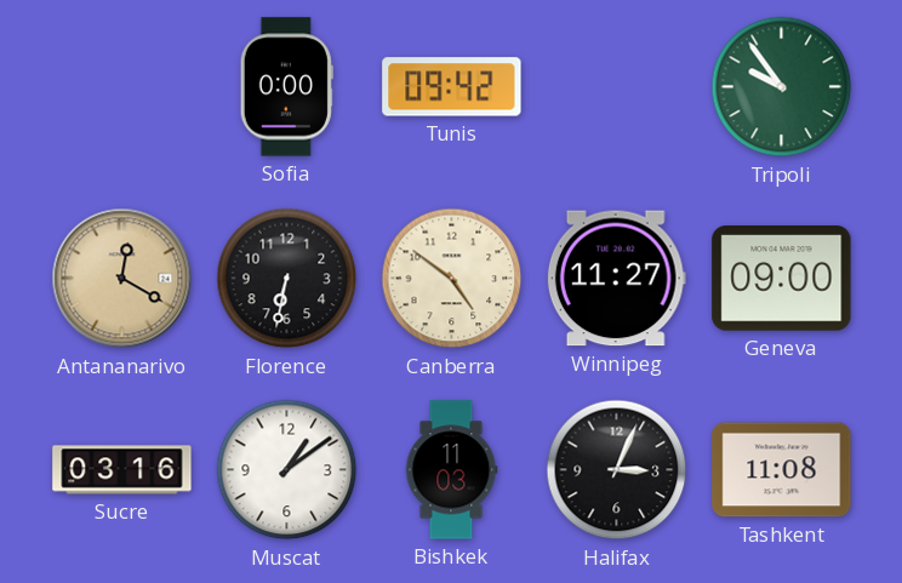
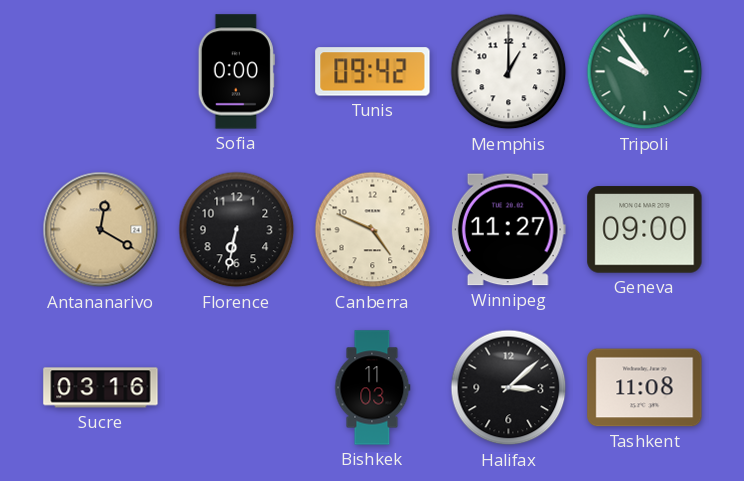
Memphis: none -> 1:00 (509, 72)
Canberra: 4:51 -> 4:49 (373, 230)
Muscat: 1:09 -> none (287, 470)
Halifax: 3:04 -> 3:08 (509, 388)
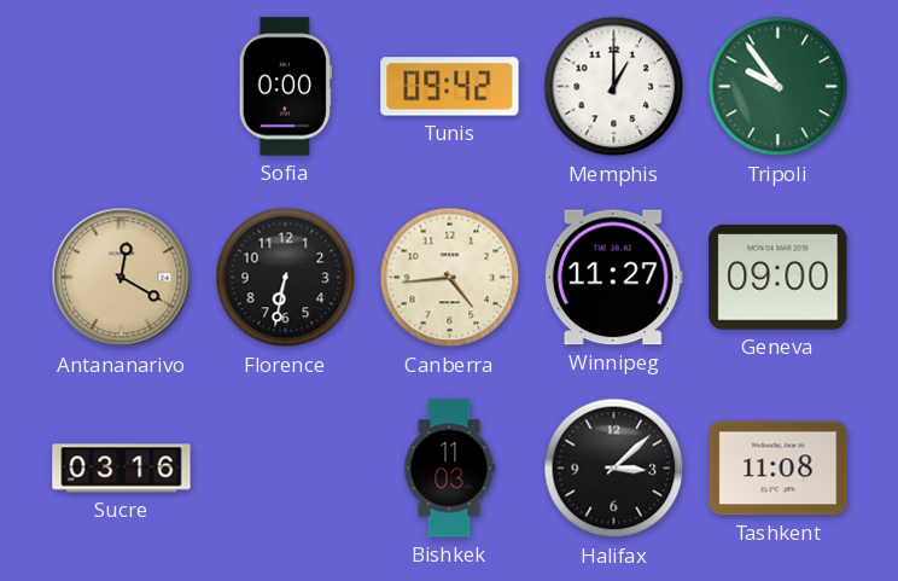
Canberra: 4:49 -> 4:44 (450, 278)
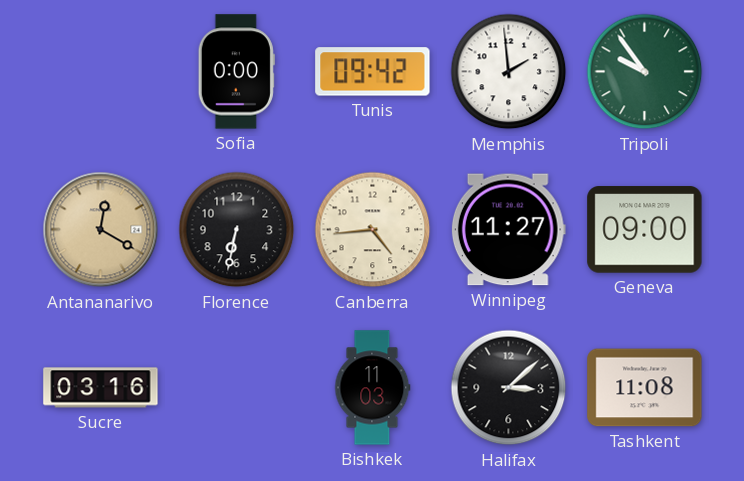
Memphis: 1:00 -> 1:59 (509, 72)
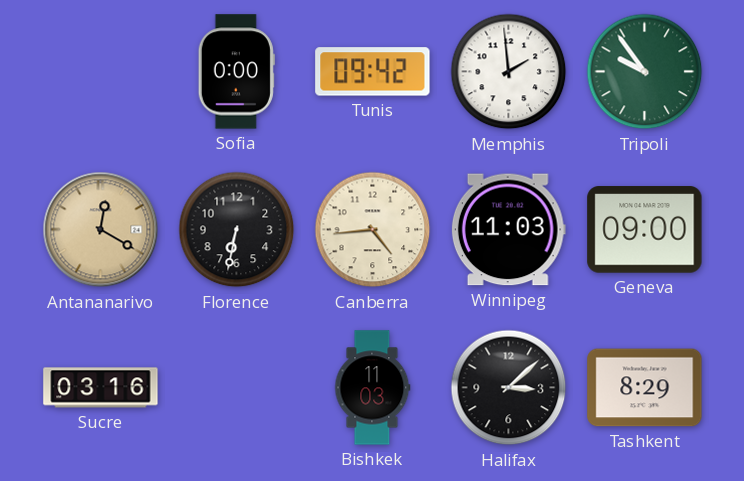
Winnipeg: 11:27 -> 11:03 (508, 230)
Tashkent: 11:08 -> 8:29 (645, 388)
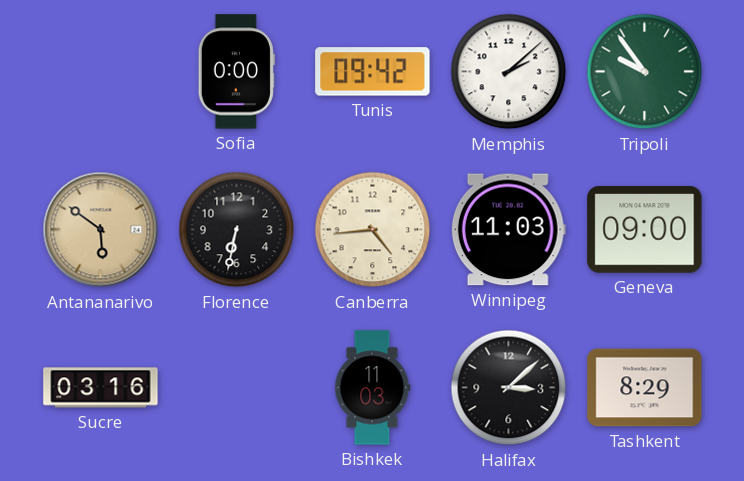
Memphis: 1:59 -> 2:08 (509, 72)
Antananarivo: 12:20 -> 5:51 (101, 230)
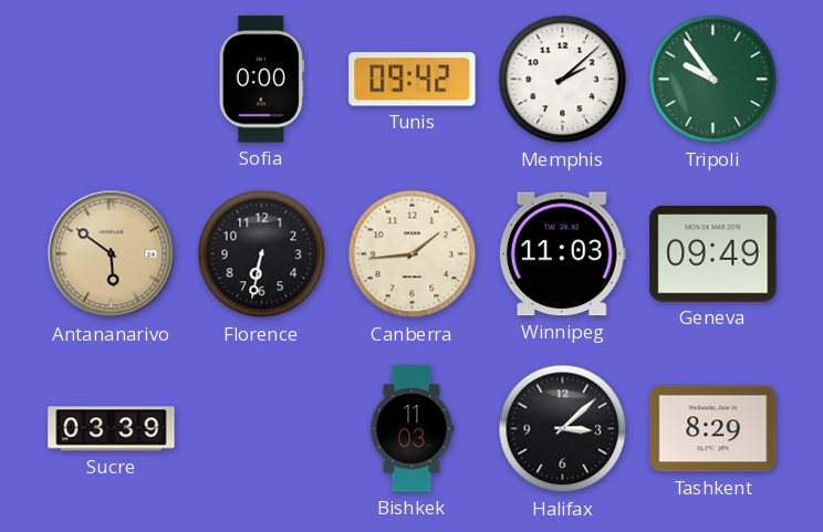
Canberra: 4:44 -> 1:44 (413, 254)
Geneva: 09:00 -> 09:49 (713, 254)
Sucre: 03:16 -> 03:39 (112, 429)
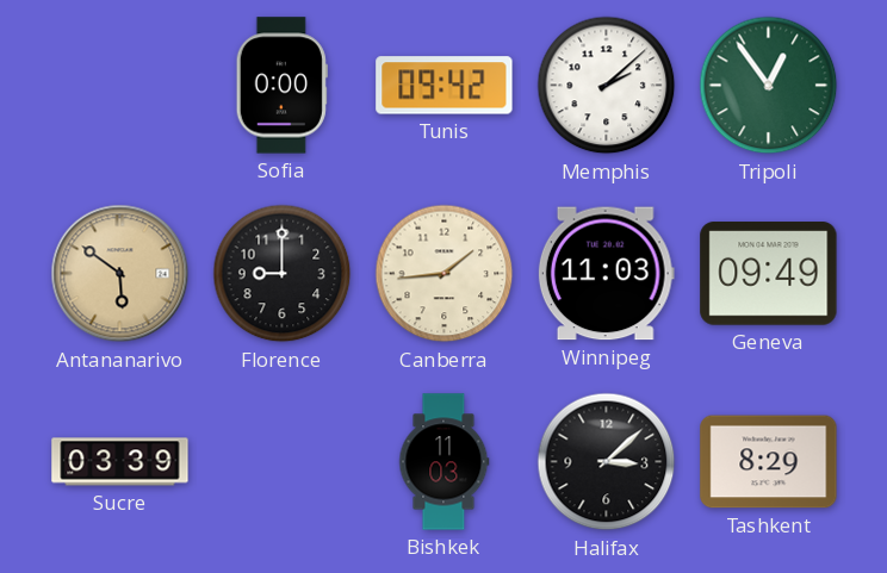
Tripoli: 9:54 -> 12:54 (769, 86)
Florence: 6:32 -> 9:00 (283, 274)
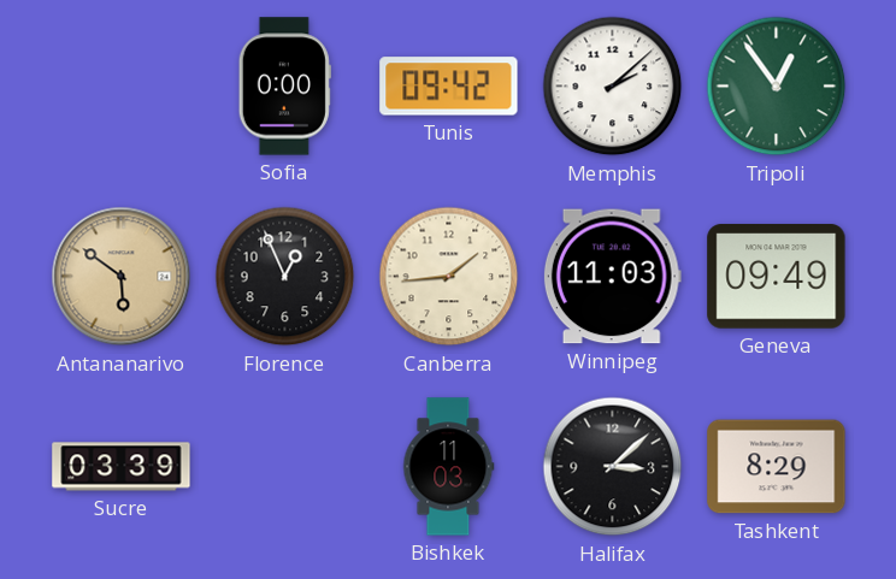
Florence: 9:00 -> 12:56 (285, 277)
